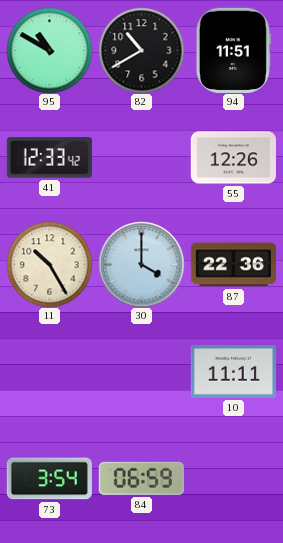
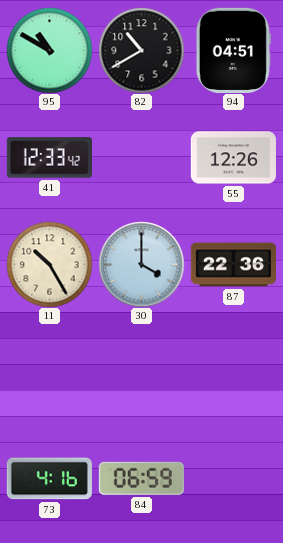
94: 11:51 -> 04:51 (233, 50)
10: 11:11 -> none (233, 372)
73: 3:54 -> 4:16 (49, 479)
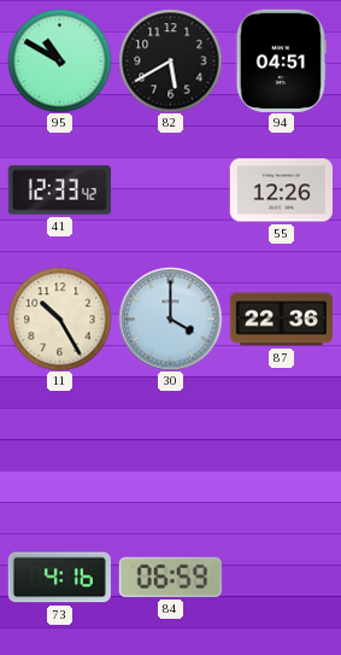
82: 10:40 -> 5:40 (170, 60)
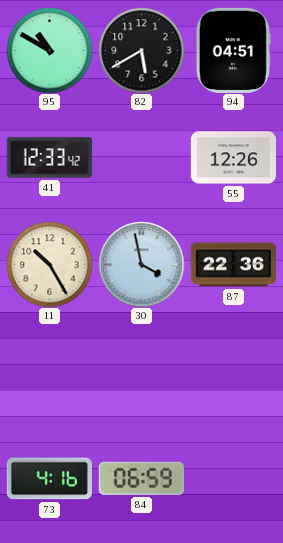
30: 4:00 -> 3:58 (141, 264)
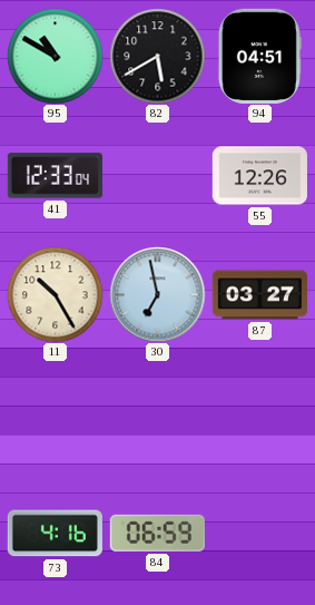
41: 12:33:42 -> 12:33:04 (55, 176)
30: 3:58 -> 6:58 (157, 294)
87: 22:36 -> 03:27 (259, 295)
